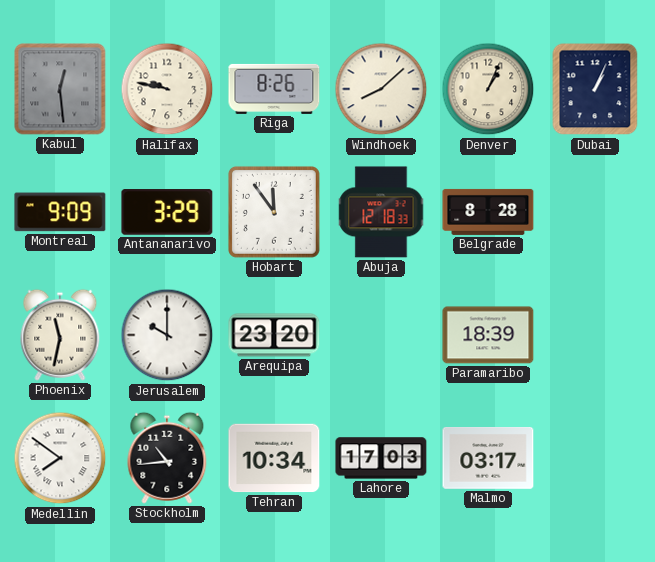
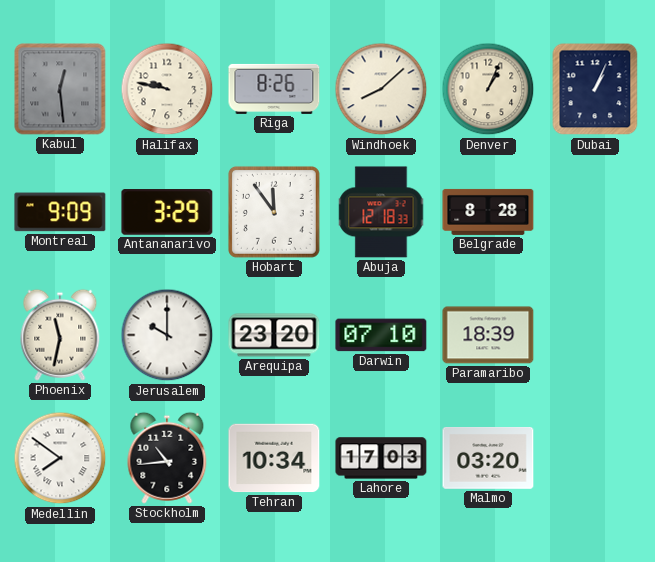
Darwin: none -> 07:10 (381, 335)
Malmo: 03:17 -> 03:20 (488, 459)
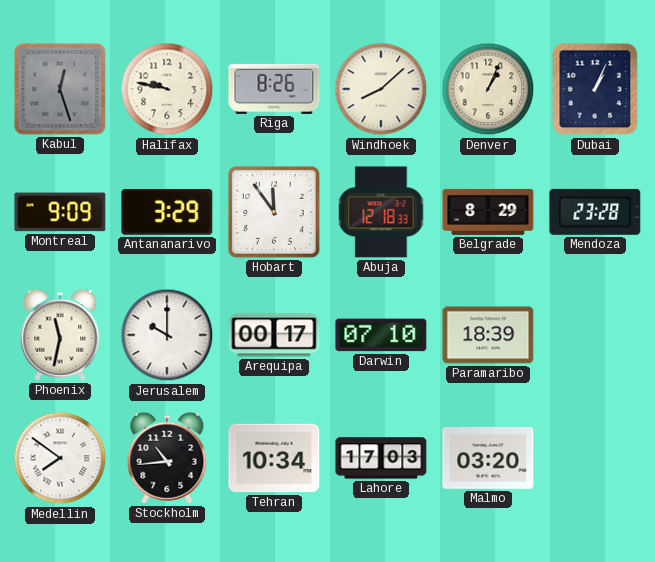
Kabul: 12:29 -> 12:27 (60, 89)
Belgrade: 8:28 -> 8:29 (488, 212)
Mendoza: none -> 23:28 (595, 212)
Arequipa: 23:20 -> 00:17 (274, 335)
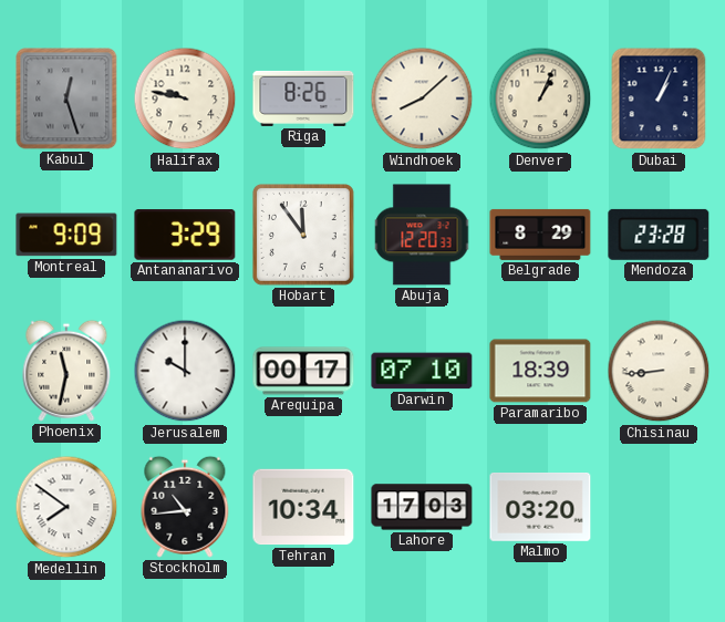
Abuja: 12:18 -> 12:20 (422, 235)
Chisinau: none -> 8:44 (659, 371)
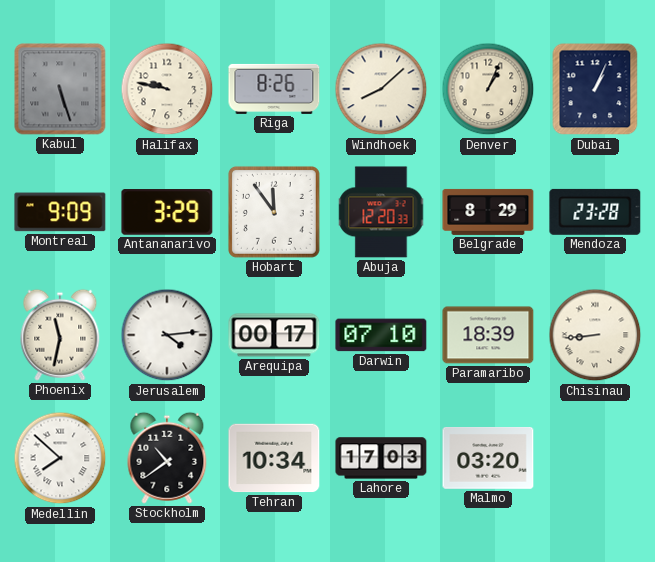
Kabul: 12:27 -> 5:27 (60, 89)
Jerusalem: 10:00 -> 4:14 (167, 335)
Medellin: 7:51 -> 7:52 (60, 458)
Stockholm: 10:44 -> 10:39 (167, 458)
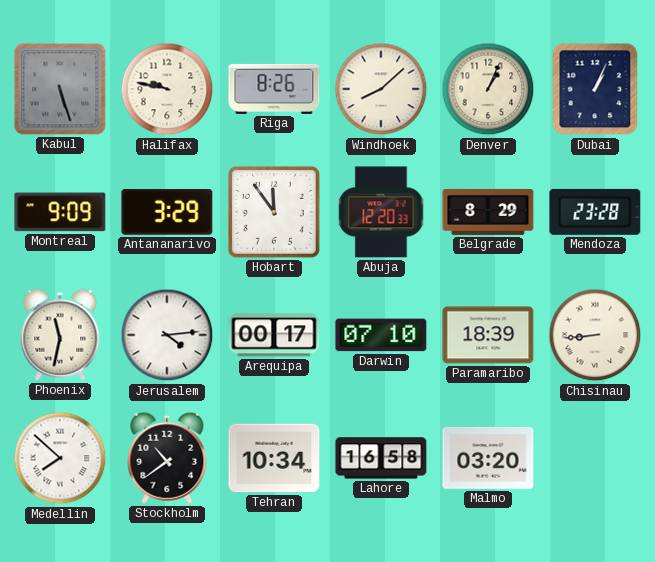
Lahore: 17:03 -> 16:58 (381, 458)
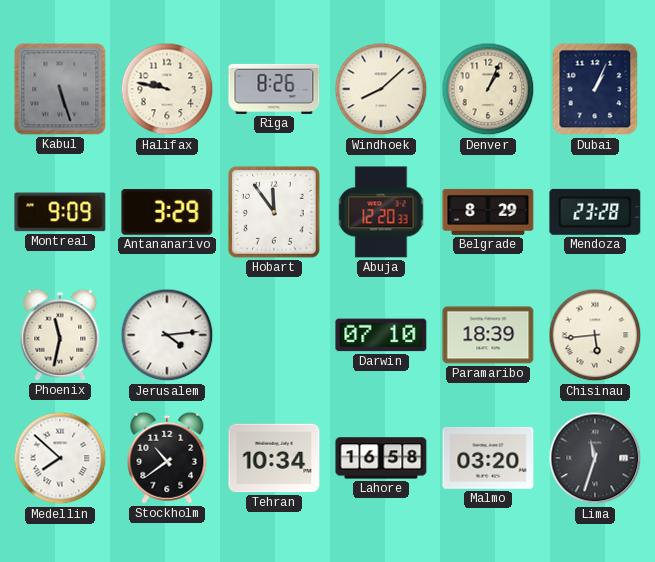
Arequipa: 00:17 -> none (274, 335)
Chisinau: 8:44 -> 5:44 (595, 335)
Lima: none -> 11:33 (595, 458)
